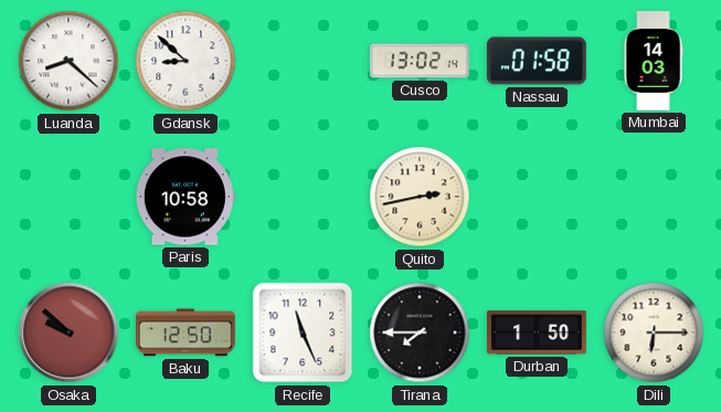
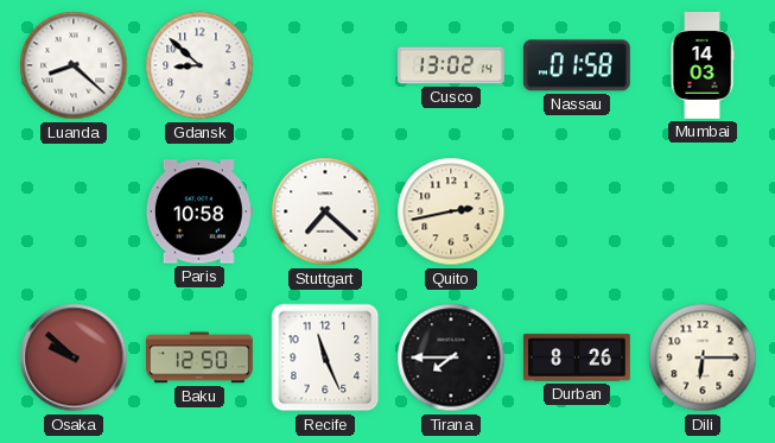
Stuttgart: none -> 7:22 (325, 211)
Durban: 1:50 -> 8:26 (578, 357)
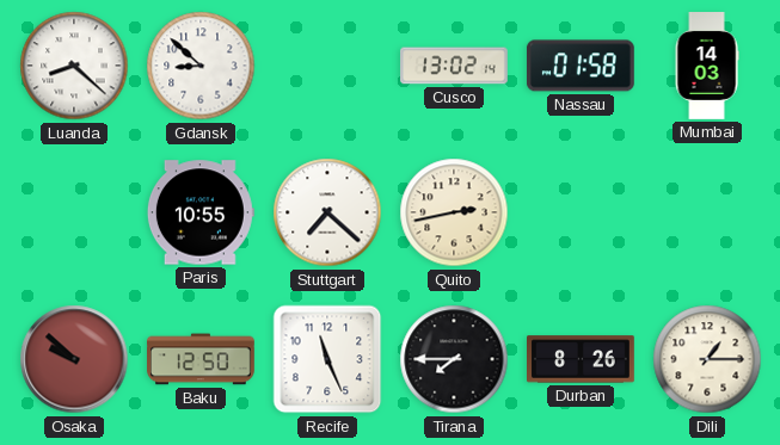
Paris: 10:58 -> 10:55 (201, 212)
Dili: 6:15 -> 1:15 (707, 359)
